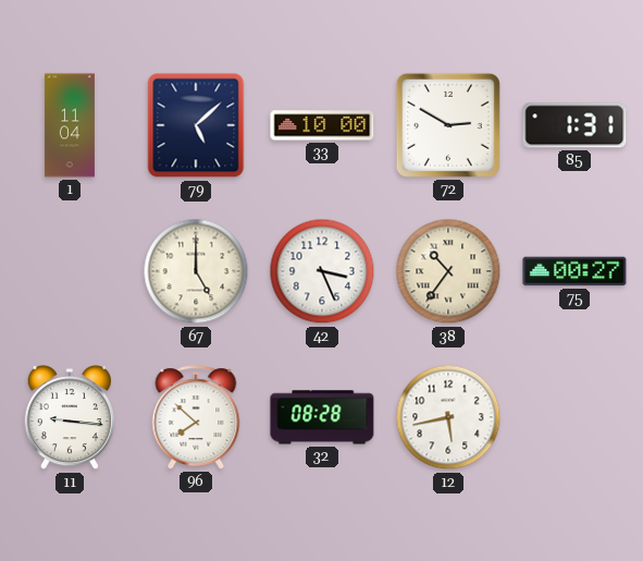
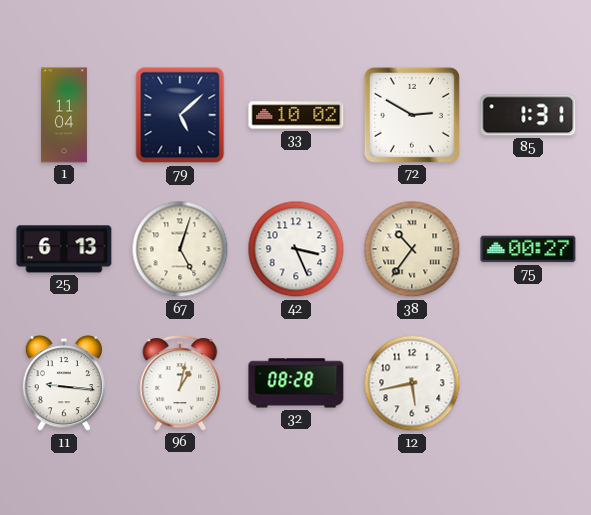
33: 10:00 -> 10:02 (296, 115)
25: none -> 6:13 (64, 249)
67: 5:00 -> 5:03 (180, 249)
96: 7:52 -> 1:02 (180, 383)
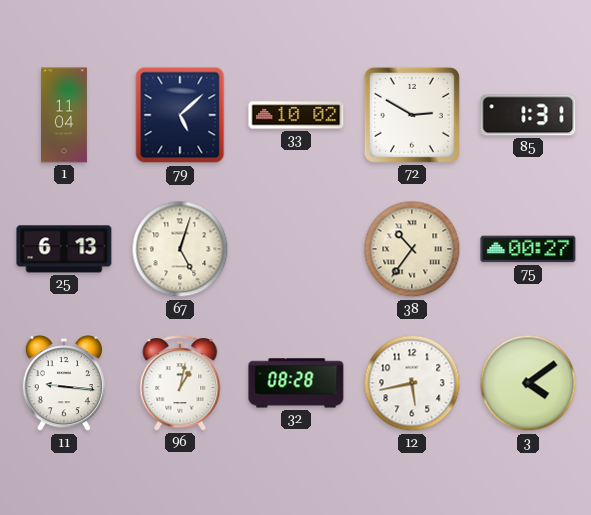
42: 3:26 -> none (296, 249)
3: none -> 4:09 (528, 383)
